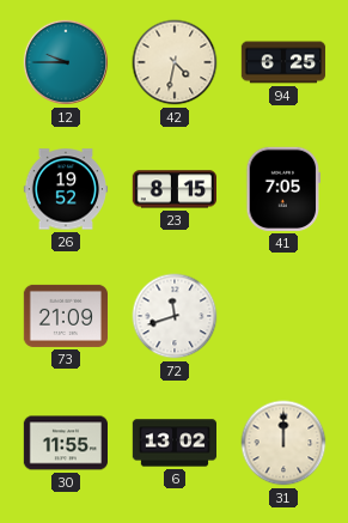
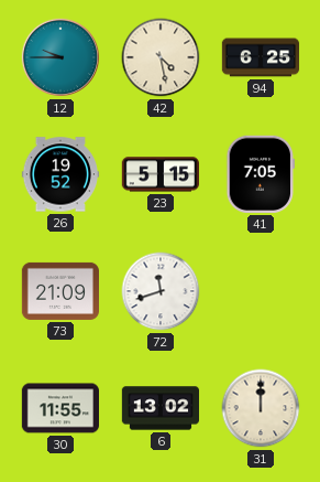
42: 4:32 -> 4:28 (161, 57)
23: 8:15 -> 5:15 (159, 174)
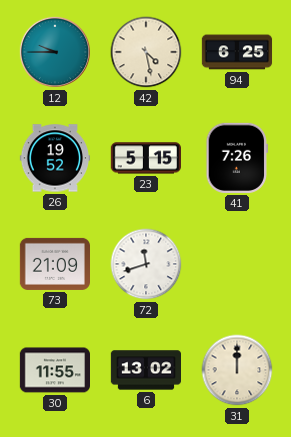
41: 7:05 -> 7:26 (236, 158)
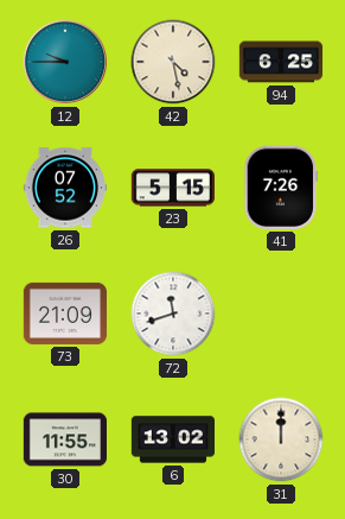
26: 19:52 -> 07:52 (64, 188)
